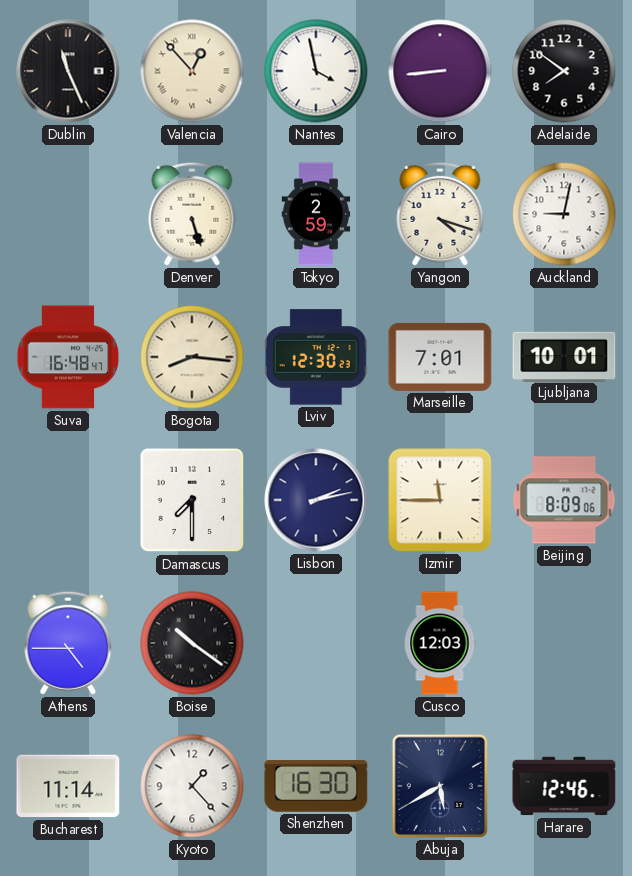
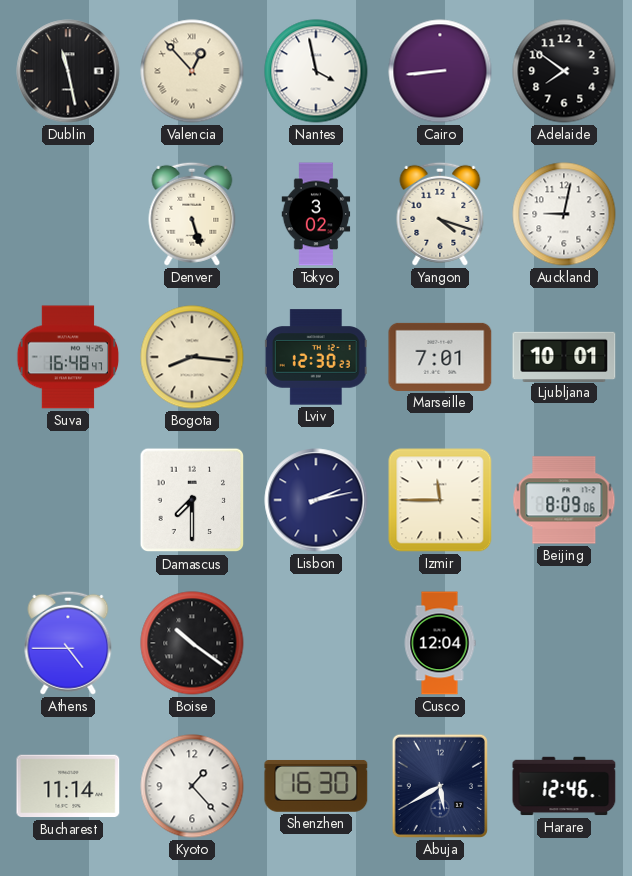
Dublin: 11:26 -> 11:28 (68, 71)
Tokyo: 2:59 -> 3:02 (316, 214)
Cusco: 12:03 -> 12:04 (440, 643)
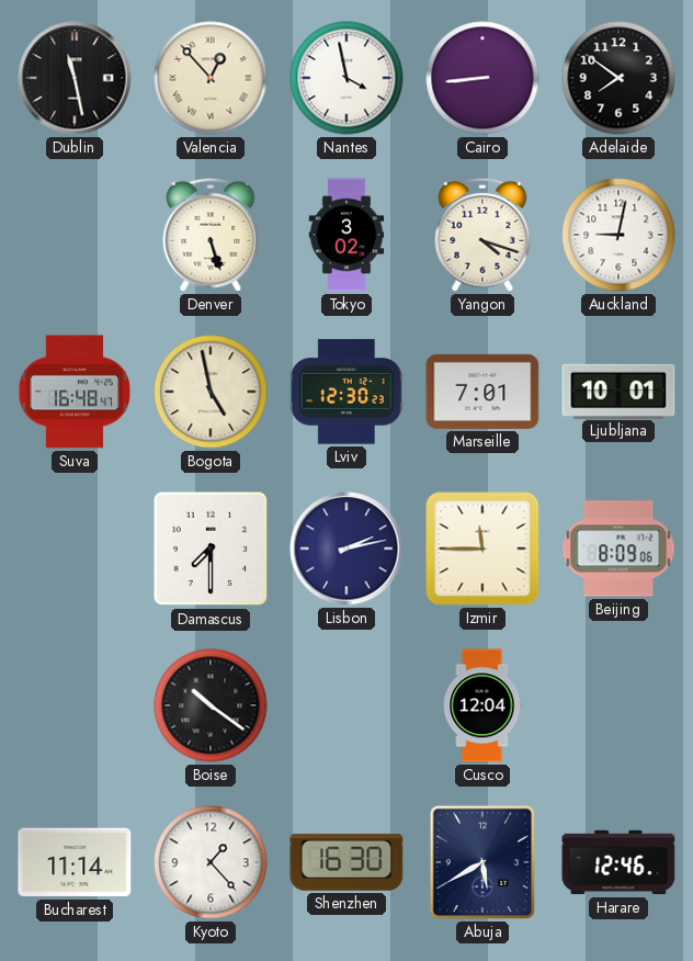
Bogota: 8:16 -> 4:58 (211, 392)
Athens: 4:45 -> none (68, 643)
